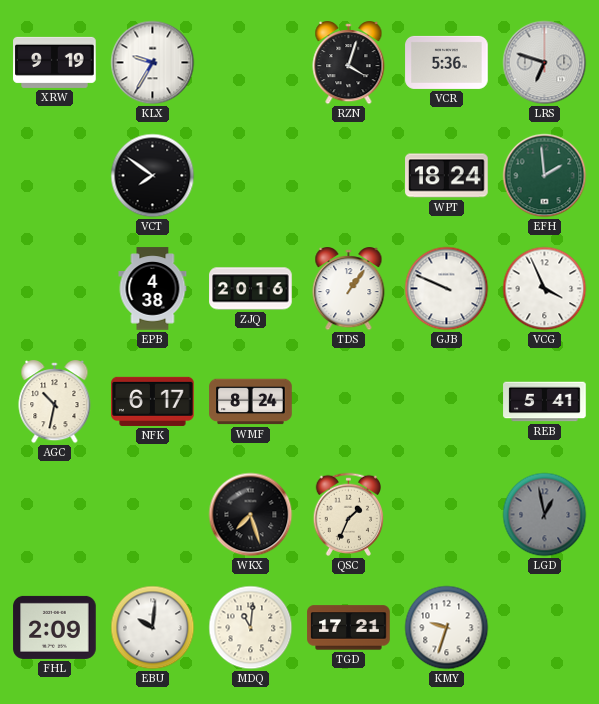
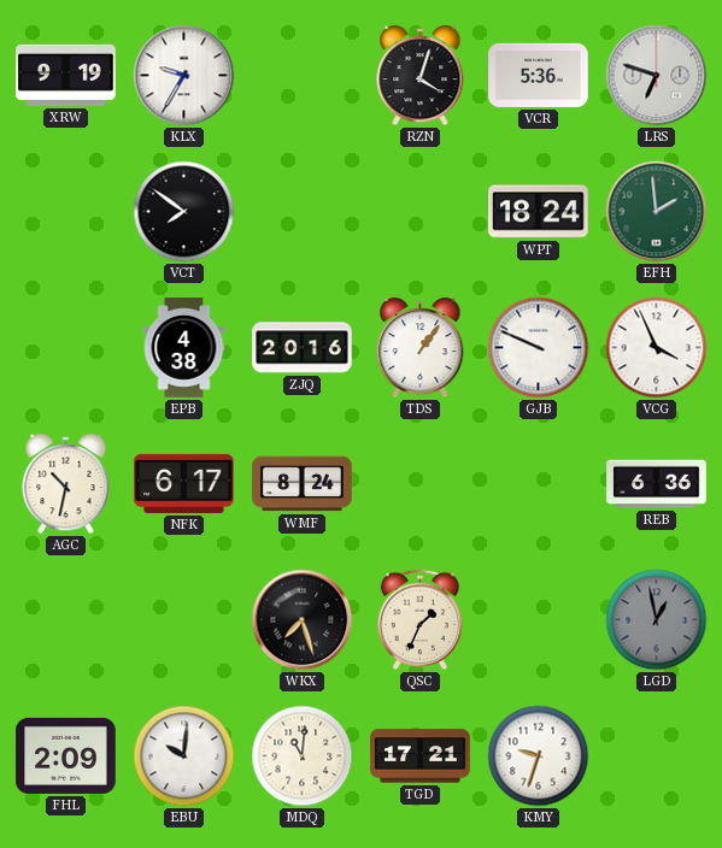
REB: 5:41 -> 6:36 (657, 484)
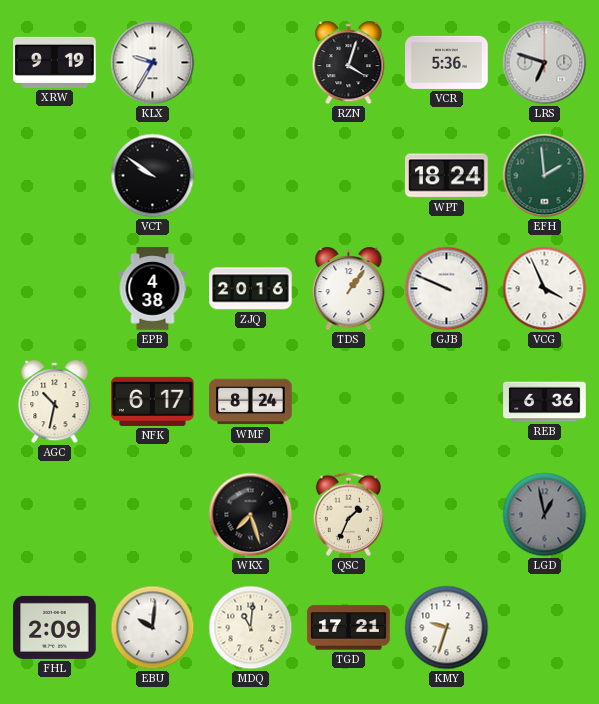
VCT: 7:51 -> 9:51 (153, 176)
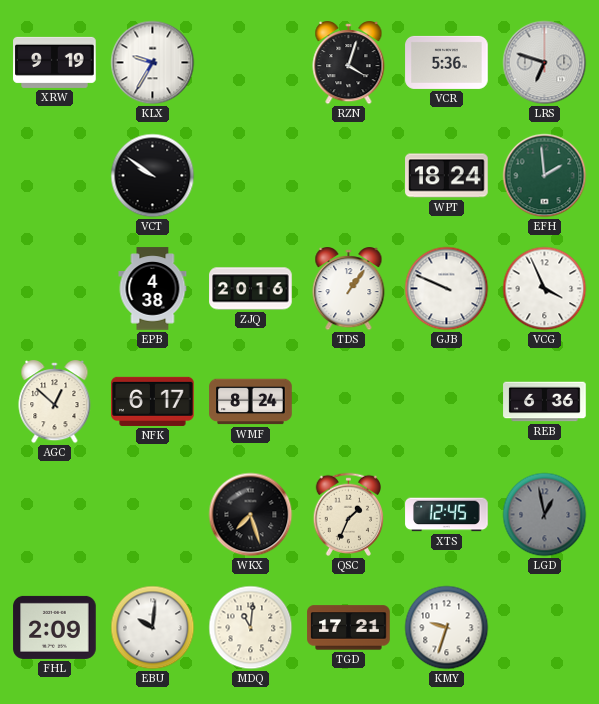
AGC: 10:32 -> 12:52 (55, 403)
XTS: none -> 12:45 (447, 515)
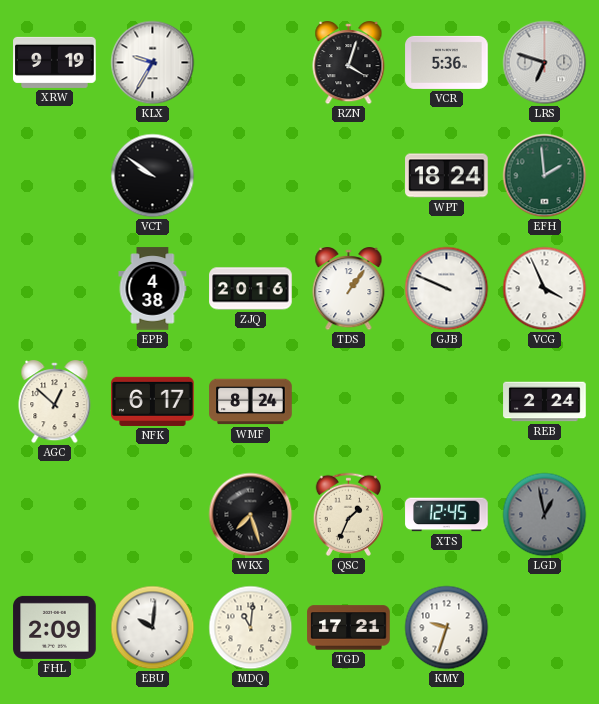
REB: 6:36 -> 2:24 (545, 402)
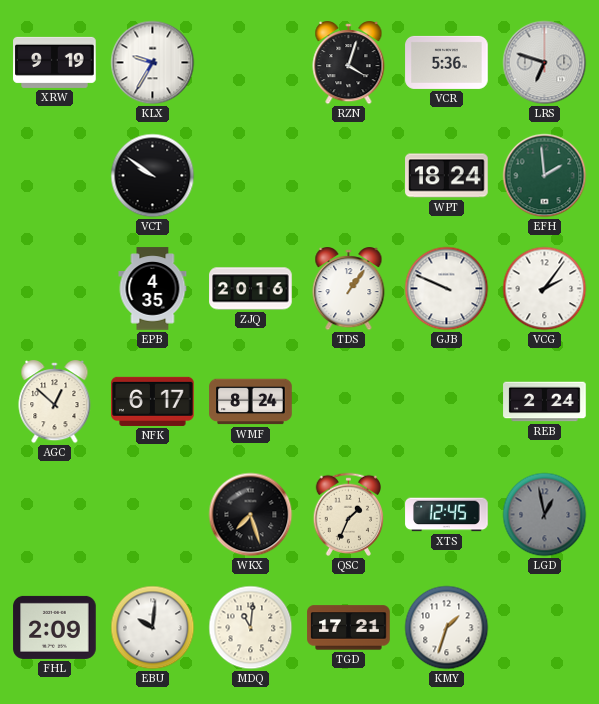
EPB: 4:38 -> 4:35 (153, 289)
VCG: 3:56 -> 2:06 (545, 289)
KMY: 9:33 -> 1:33 (447, 628)
